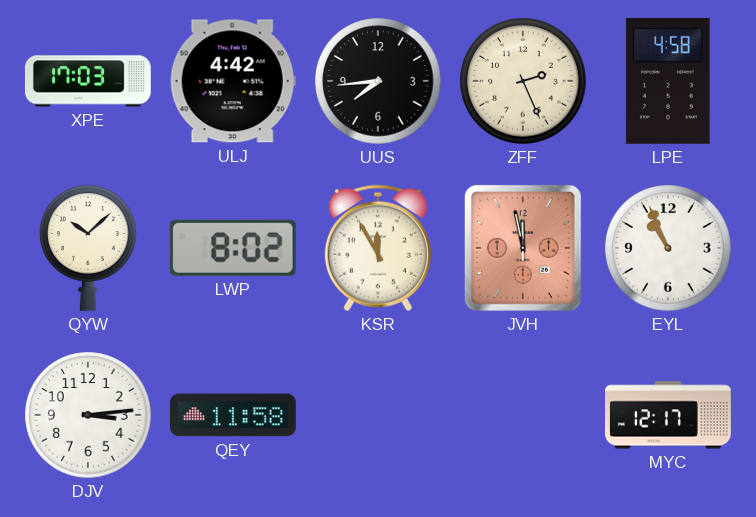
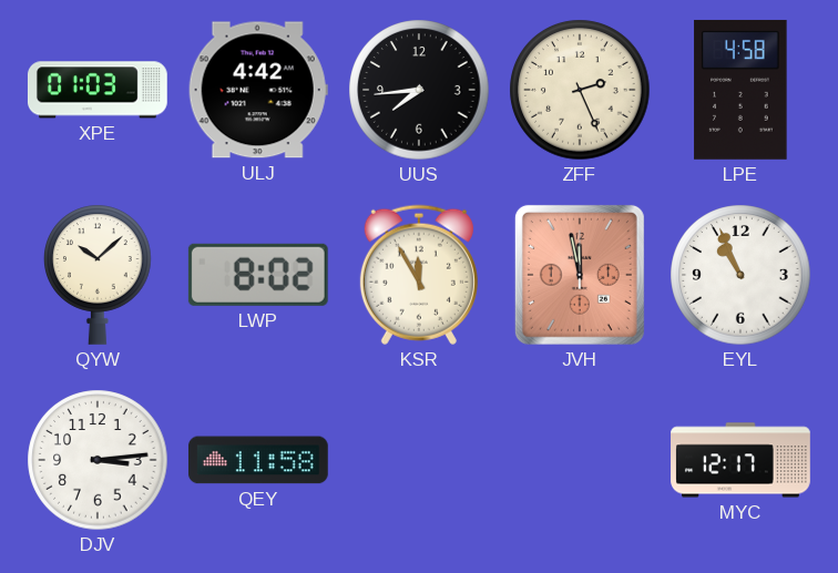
XPE: 17:03 -> 01:03 (98, 90)
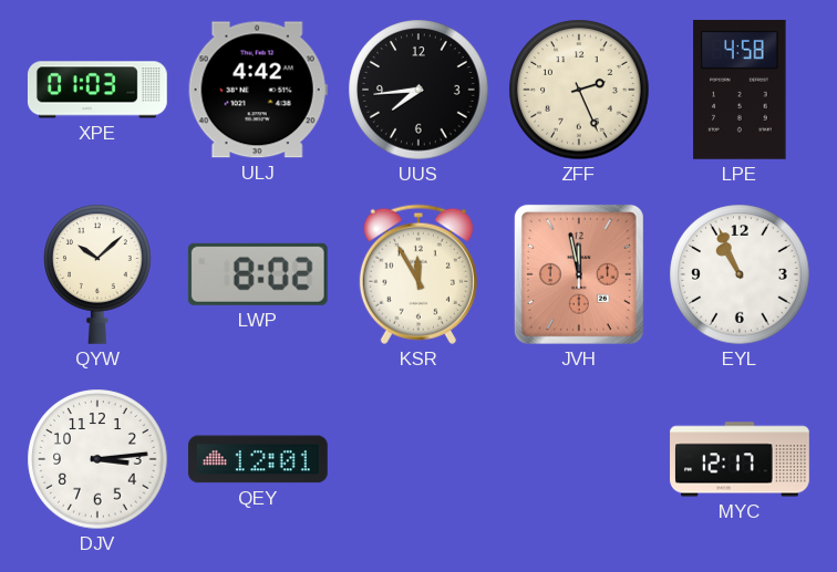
QEY: 11:58 -> 12:01 (258, 459)
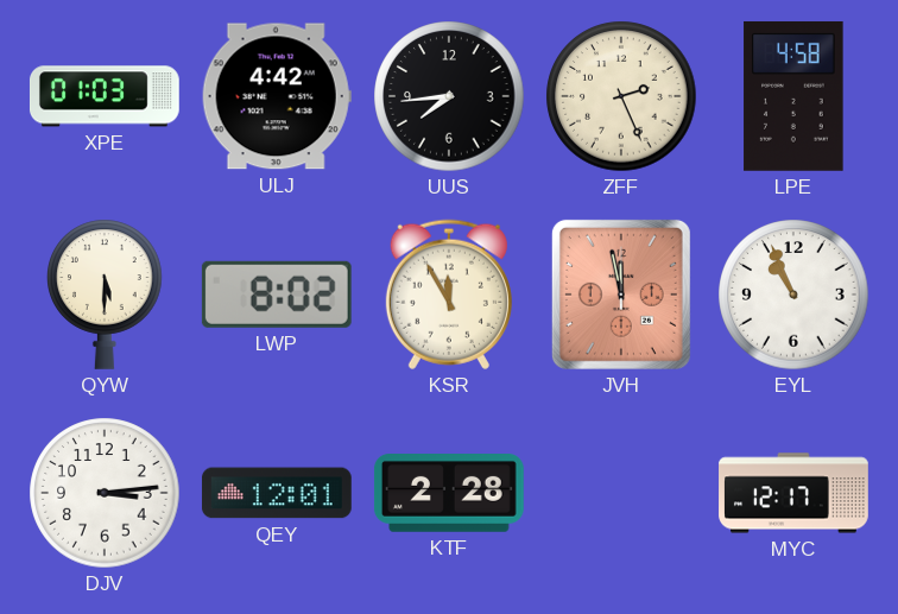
QYW: 10:08 -> 5:30 (106, 295)
KTF: none -> 2:28 (449, 494)
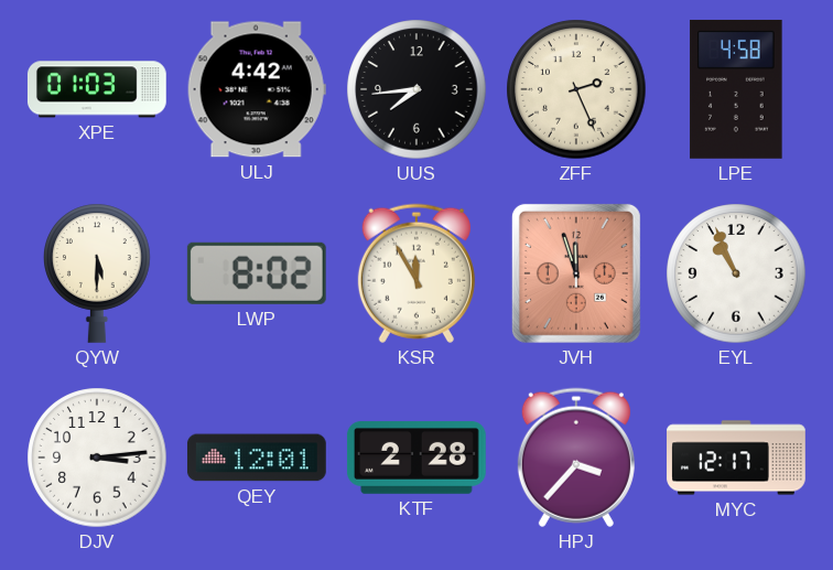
JVH: 11:58 -> 11:57 (576, 273)
HPJ: none -> 3:37 (576, 458)
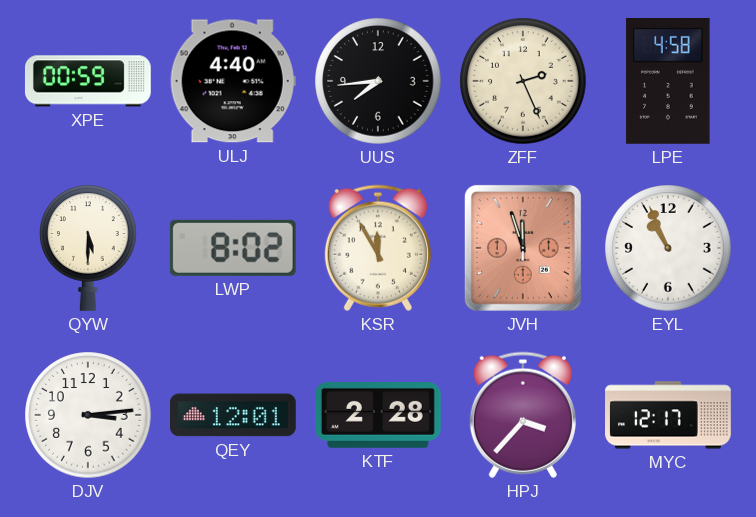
XPE: 01:03 -> 00:59 (88, 81)
ULJ: 4:42 -> 4:40 (233, 81)
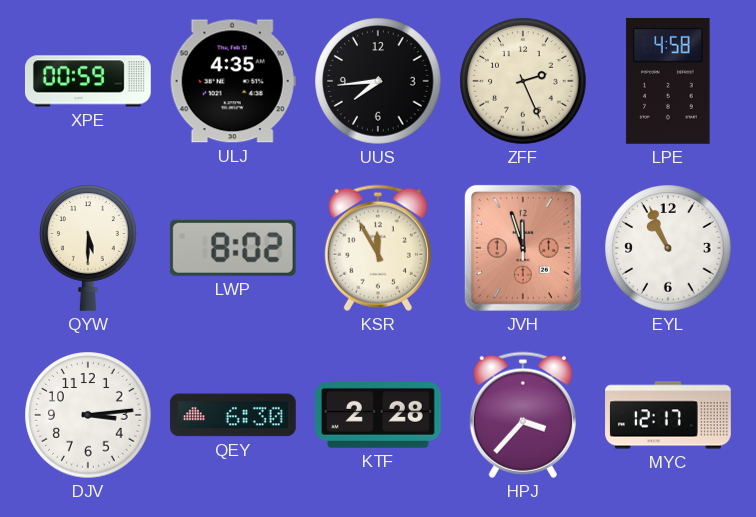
ULJ: 4:40 -> 4:35 (233, 81)
QEY: 12:01 -> 6:30 (233, 415)
